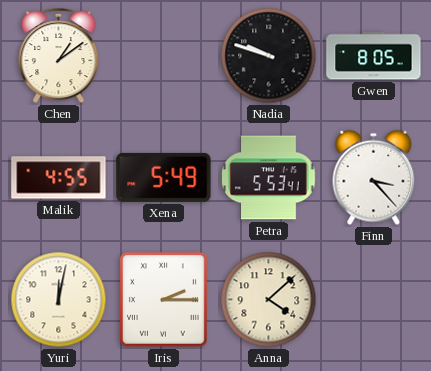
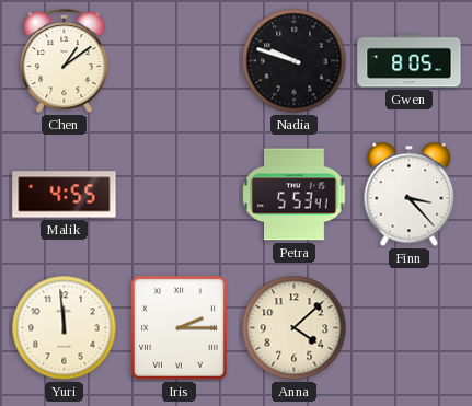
Xena: 5:49 -> none (164, 177)
Yuri: 12:02 -> 11:59 (65, 328)
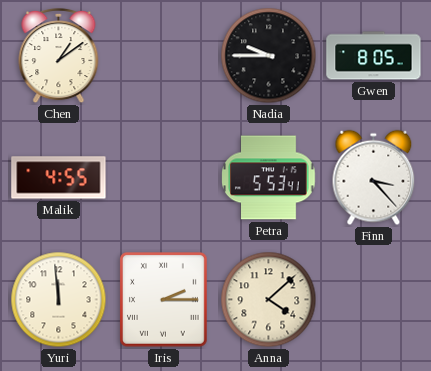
Nadia: 9:48 -> 9:45 (269, 56)
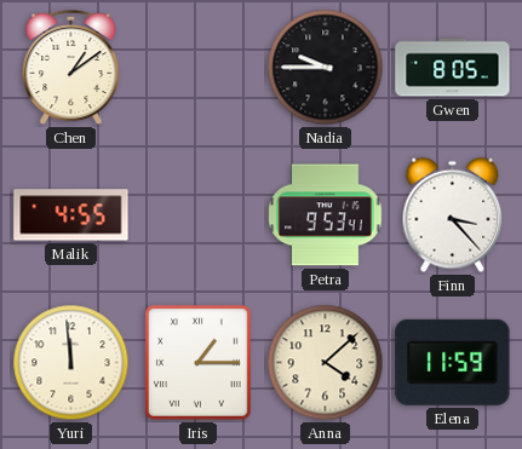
Petra: 5:53 -> 9:53 (326, 215)
Iris: 2:15 -> 1:15 (199, 363)
Elena: none -> 11:59 (453, 362)
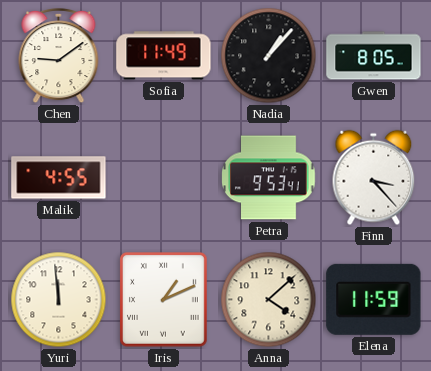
Chen: 1:09 -> 9:09 (59, 56)
Sofia: none -> 11:49 (164, 56)
Nadia: 9:45 -> 1:07 (269, 56)
Iris: 1:15 -> 1:11 (164, 300)
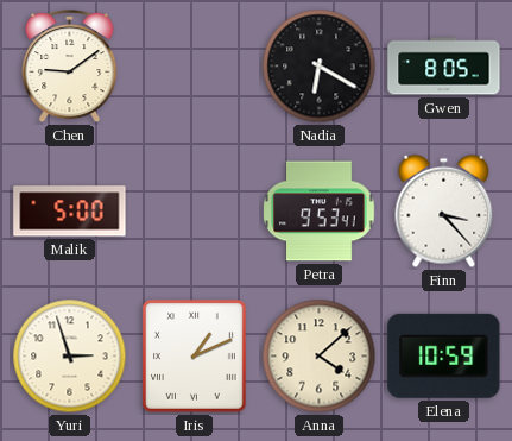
Sofia: 11:49 -> none (164, 56)
Nadia: 1:07 -> 6:20 (320, 67)
Malik: 4:55 -> 5:00 (70, 212)
Yuri: 11:59 -> 2:57 (70, 357)
Elena: 11:59 -> 10:59 (444, 355)
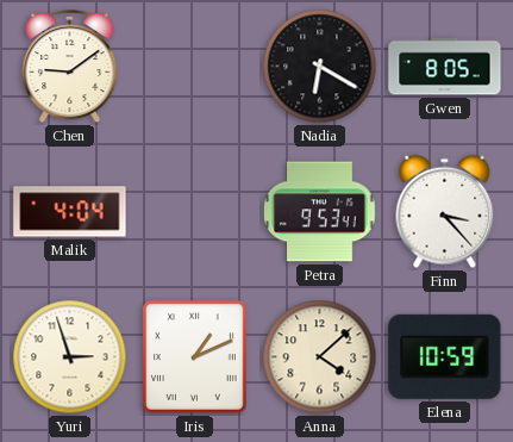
Malik: 5:00 -> 4:04 (70, 212)
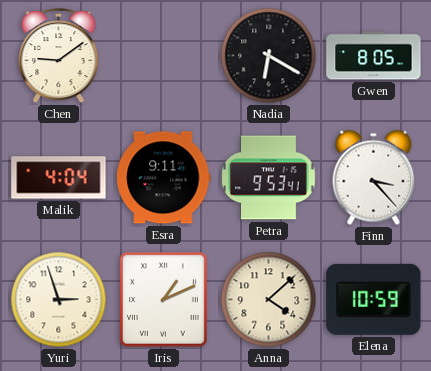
Esra: none -> 9:11 (164, 178)
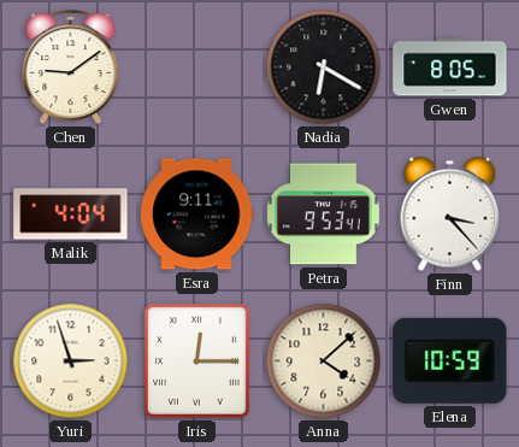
Iris: 1:11 -> 12:15 (197, 361)
